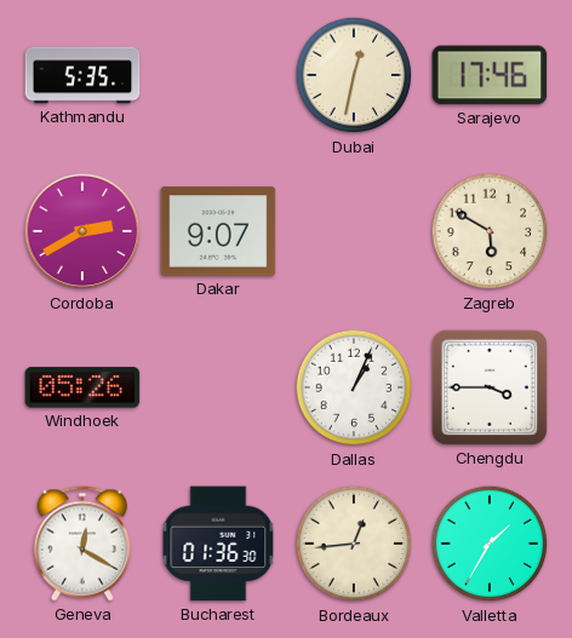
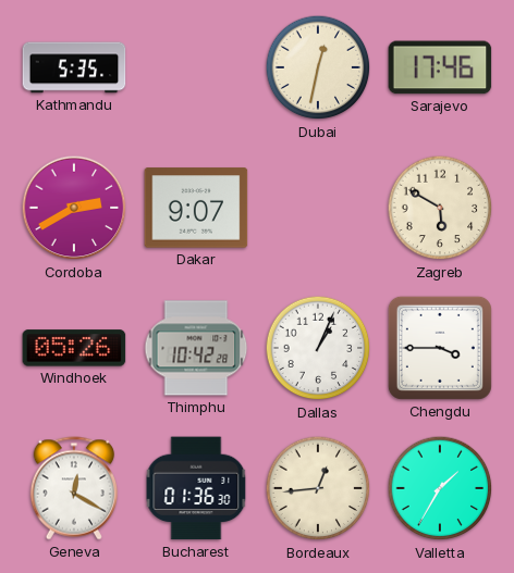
Thimphu: none -> 10:42 (196, 348)
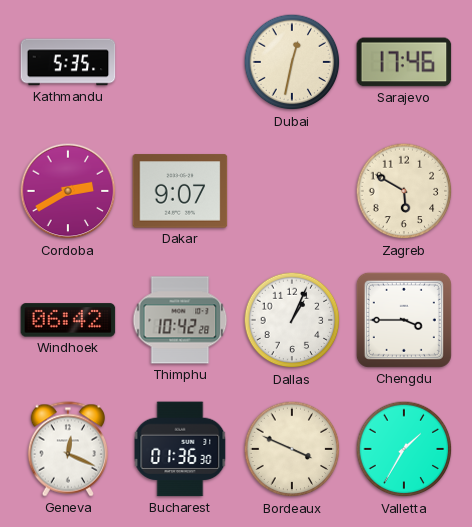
Windhoek: 05:26 -> 06:42 (68, 320)
Geneva: 12:20 -> 12:19 (67, 449)
Bordeaux: 12:44 -> 3:49 (292, 449)
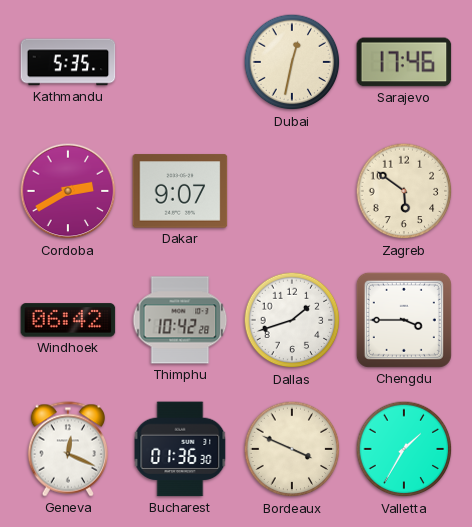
Zagreb: 5:50 -> 5:51 (404, 191)
Dallas: 1:04 -> 1:42 (292, 320)
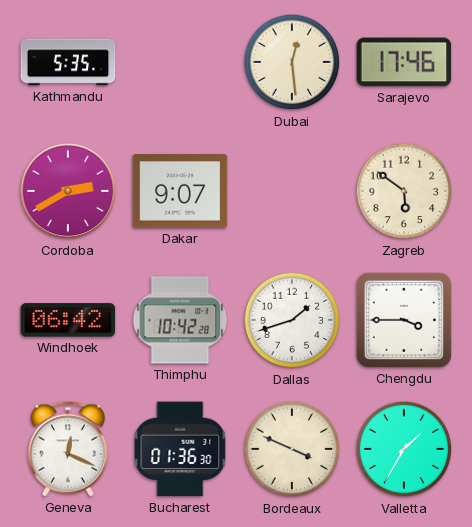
Dubai: 12:32 -> 12:29 (292, 62)
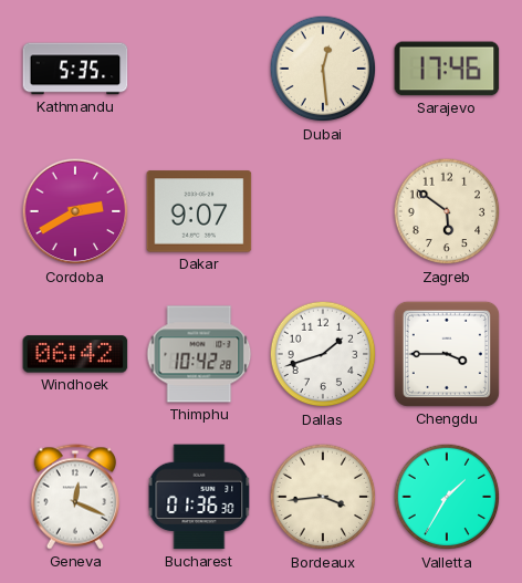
Bordeaux: 3:49 -> 3:44 (323, 497)
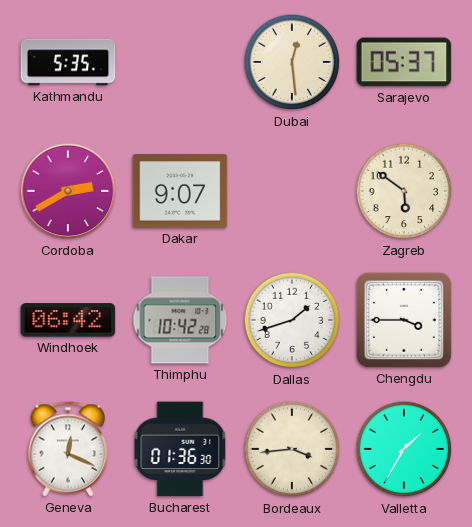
Sarajevo: 17:46 -> 05:37 (404, 62)
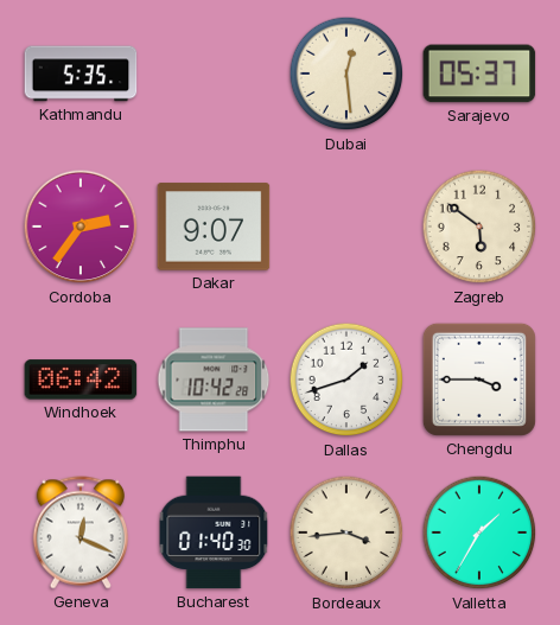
Cordoba: 2:40 -> 2:36 (81, 227)
Bucharest: 01:36 -> 01:40 (214, 532)
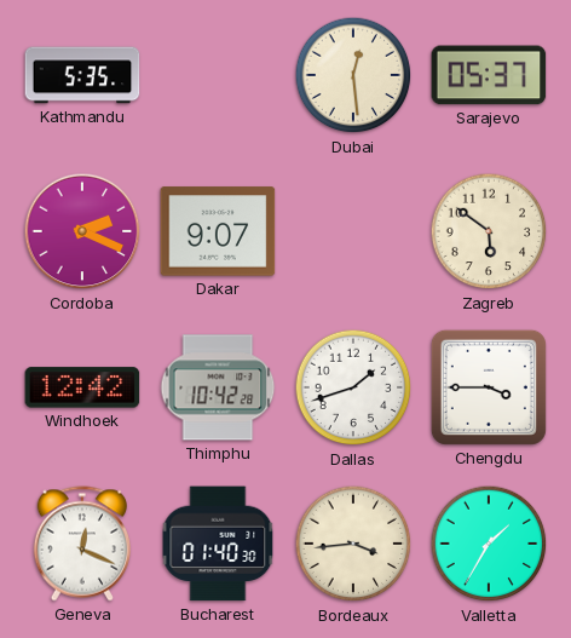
Cordoba: 2:36 -> 2:19 (82, 231)
Windhoek: 06:42 -> 12:42 (82, 387)
